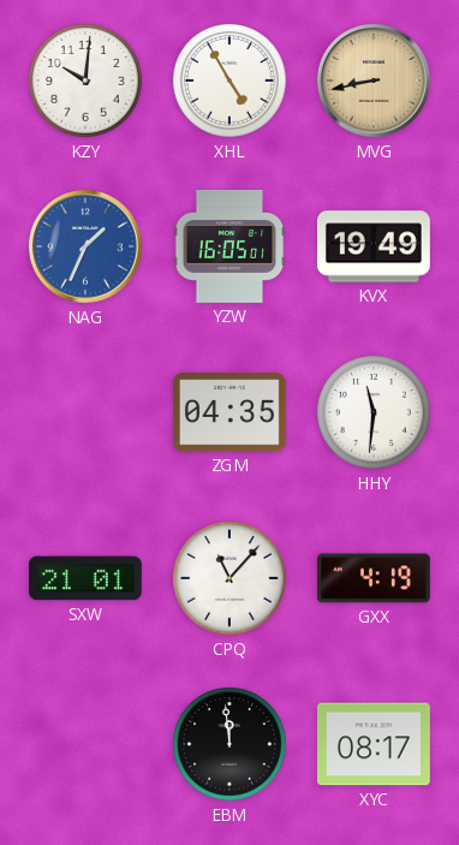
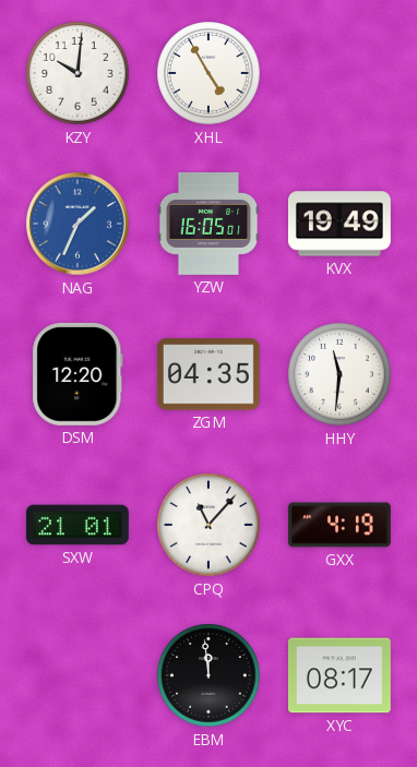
MVG: 8:43 -> none (375, 82)
DSM: none -> 12:20 (78, 374)
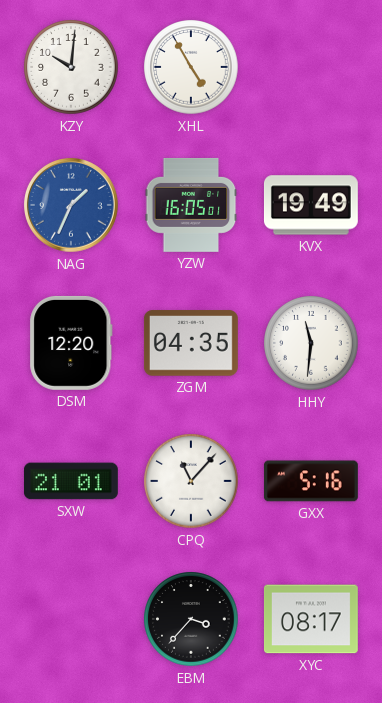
GXX: 4:19 -> 5:16 (311, 481)
EBM: 11:59 -> 3:37 (191, 619)
